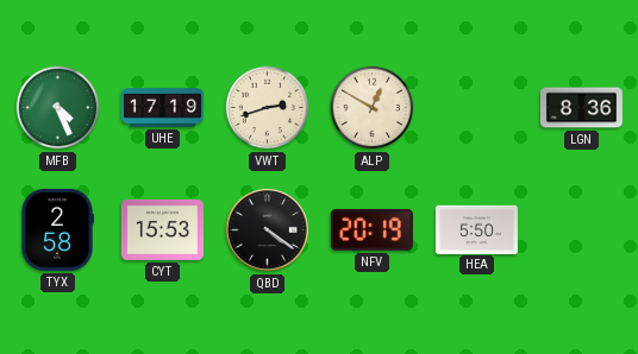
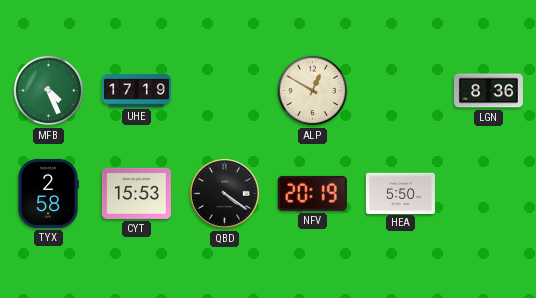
VWT: 2:42 -> none (268, 108)
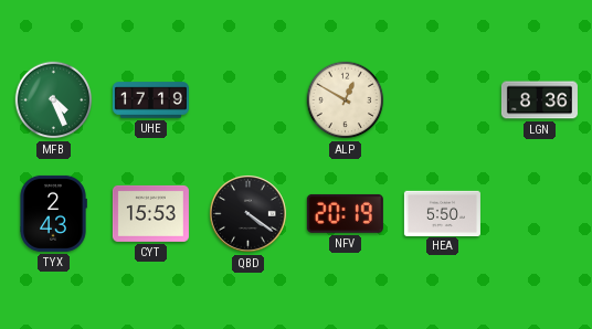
TYX: 2:58 -> 2:43 (53, 213)
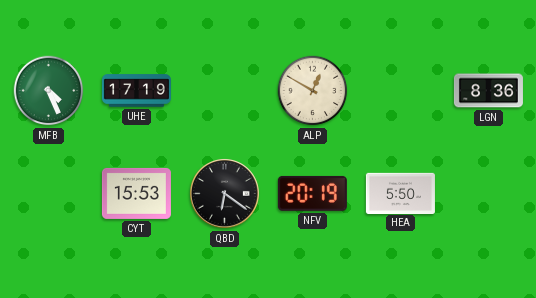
TYX: 2:43 -> none (53, 213)
QBD: 4:21 -> 6:21 (225, 194)
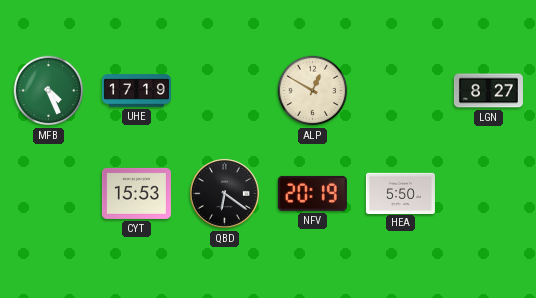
LGN: 8:36 -> 8:27 (488, 91)
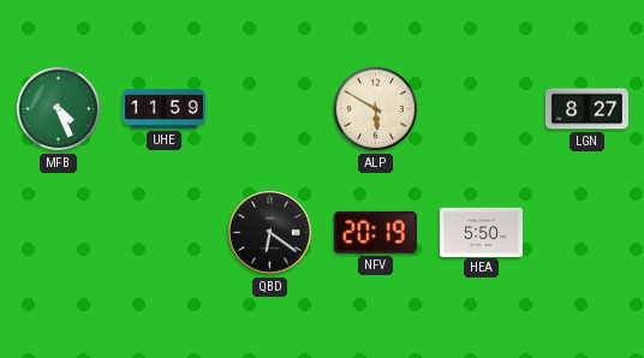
UHE: 17:19 -> 11:59 (163, 109)
ALP: 12:50 -> 5:50 (376, 109)
CYT: 15:53 -> none (136, 193)
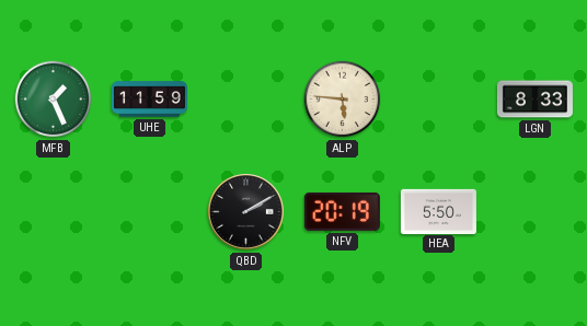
MFB: 4:26 -> 1:26 (54, 100)
ALP: 5:50 -> 5:46 (343, 100)
LGN: 8:27 -> 8:33 (534, 100)
QBD: 6:21 -> 2:10 (246, 212)
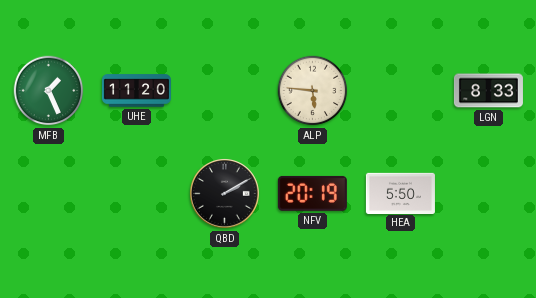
UHE: 11:59 -> 11:20 (136, 91)
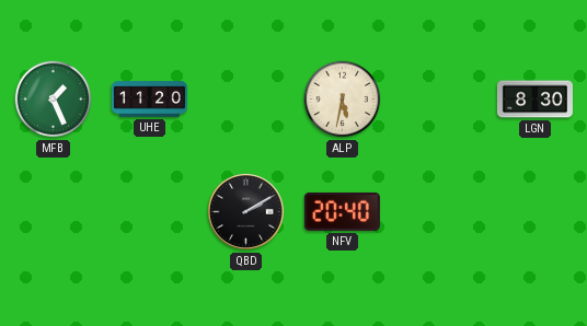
ALP: 5:46 -> 5:32 (343, 100)
LGN: 8:33 -> 8:30 (534, 100)
NFV: 20:19 -> 20:40 (342, 211)
HEA: 5:50 -> none (400, 193)
